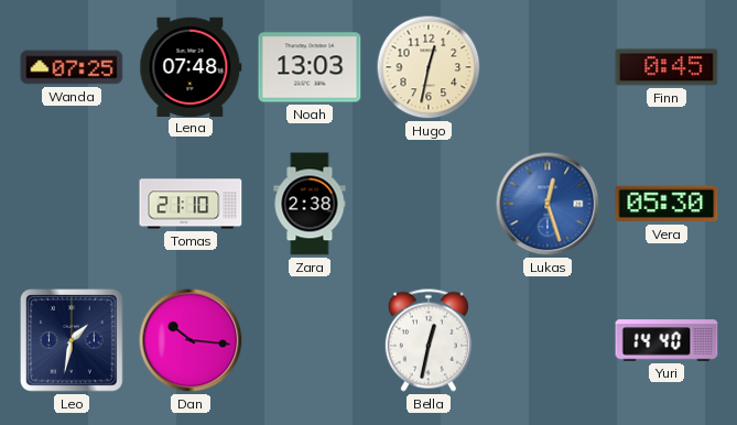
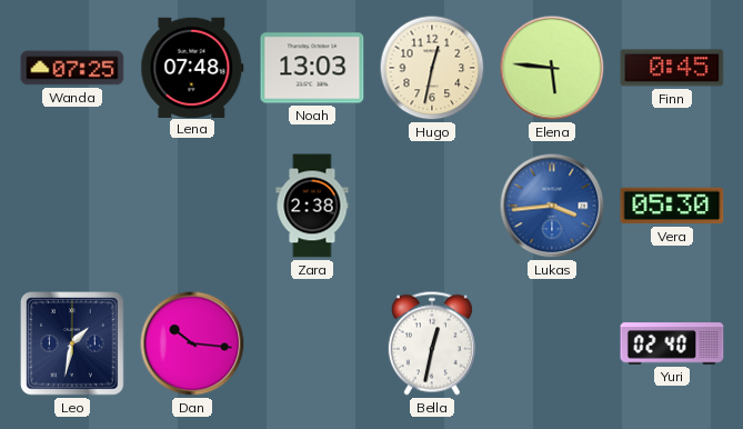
Elena: none -> 5:46 (552, 68)
Tomas: 21:10 -> none (191, 204)
Lukas: 12:27 -> 3:44 (552, 206)
Yuri: 14:40 -> 02:40 (672, 343)
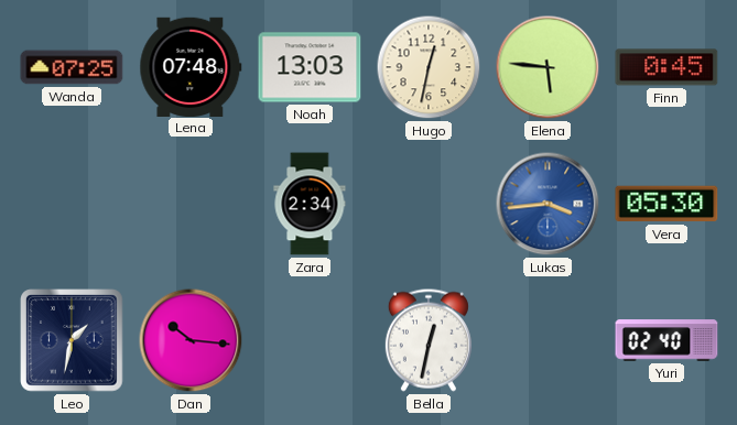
Zara: 2:38 -> 2:34 (310, 204)
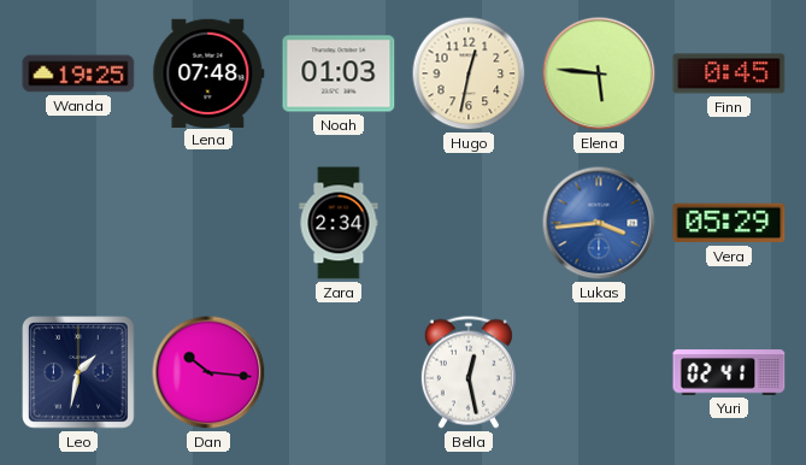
Wanda: 07:25 -> 19:25 (78, 73)
Noah: 13:03 -> 01:03 (339, 73)
Vera: 05:30 -> 05:29 (729, 223)
Bella: 12:32 -> 12:28 (469, 372)
Yuri: 02:40 -> 02:41 (729, 372)
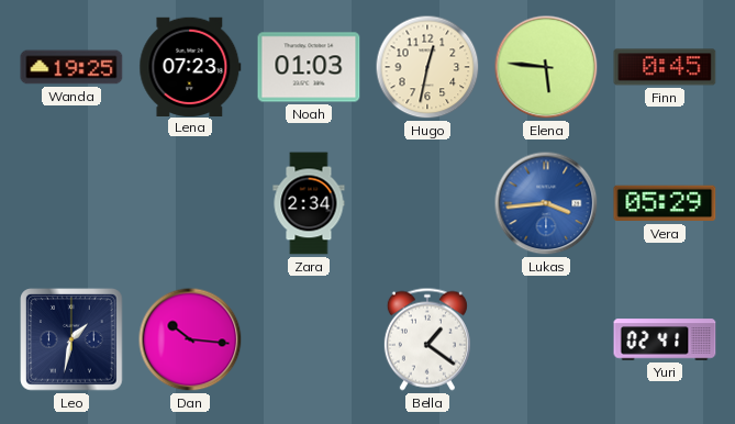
Lena: 07:48 -> 07:23 (190, 66)
Bella: 12:28 -> 1:21 (427, 339)
